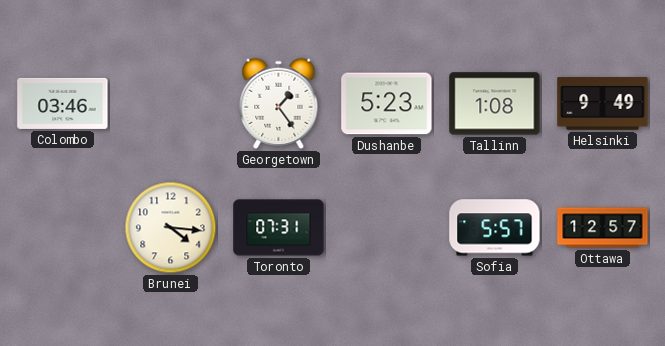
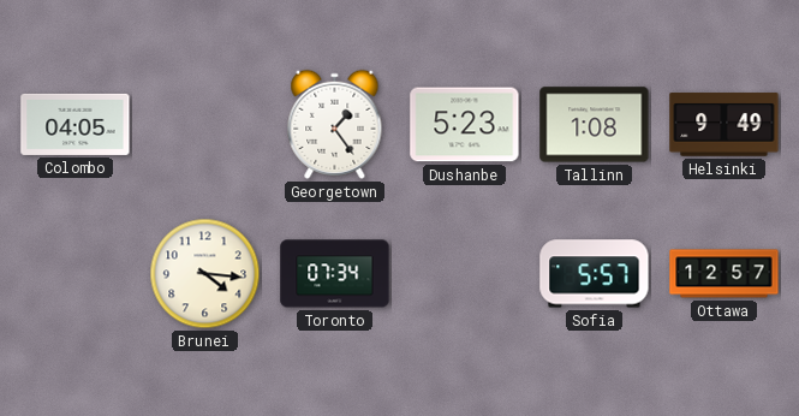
Colombo: 03:46 -> 04:05 (76, 124)
Toronto: 07:31 -> 07:34 (335, 274)
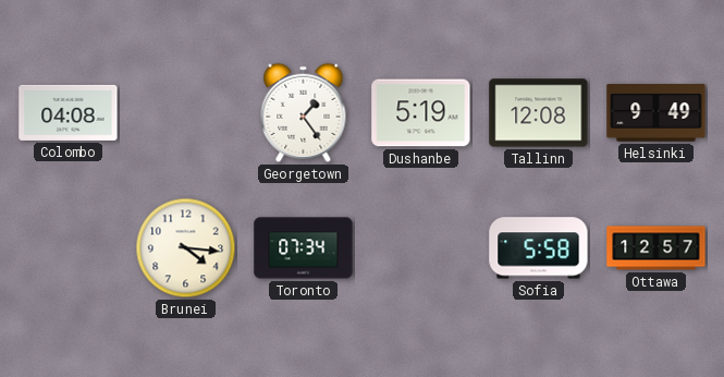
Colombo: 04:05 -> 04:08 (69, 112)
Dushanbe: 5:23 -> 5:19 (421, 113)
Tallinn: 1:08 -> 12:08 (539, 113)
Sofia: 5:57 -> 5:58 (539, 248)
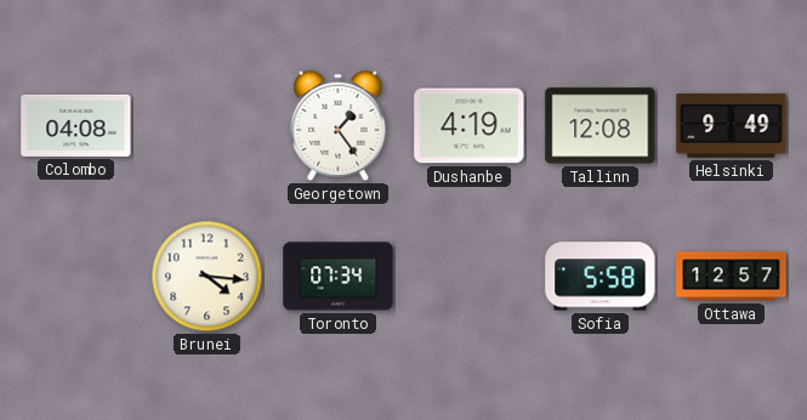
Dushanbe: 5:19 -> 4:19 (470, 126)
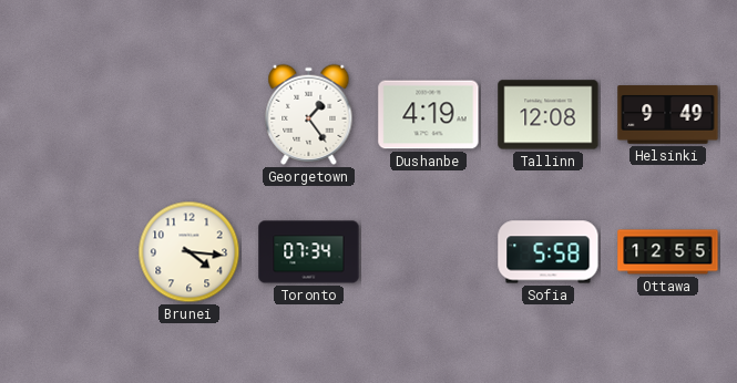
Colombo: 04:08 -> none (76, 125)
Ottawa: 12:57 -> 12:55 (668, 252)
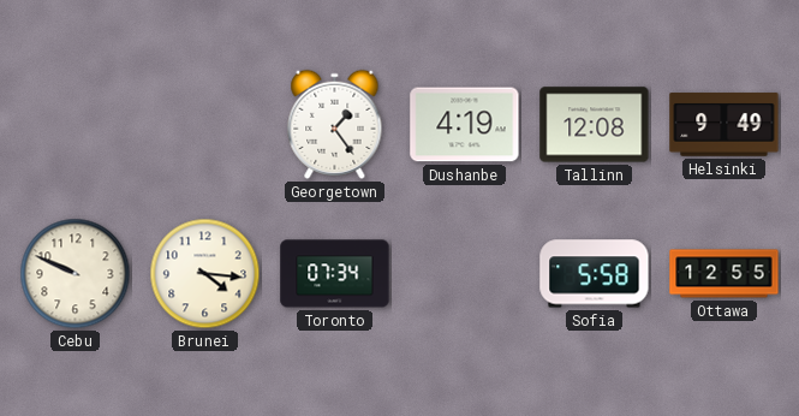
Cebu: none -> 9:49 (76, 274)
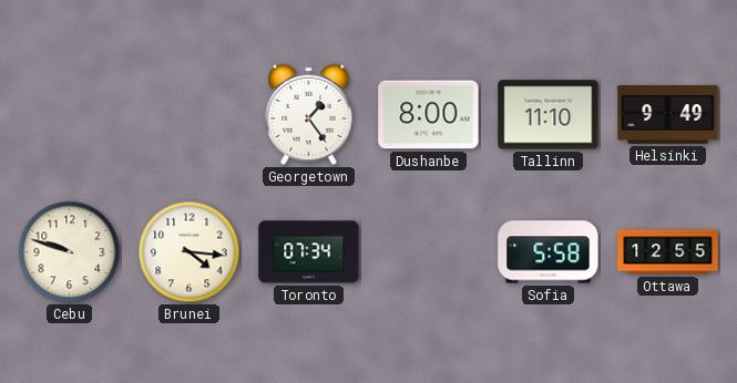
Dushanbe: 4:19 -> 8:00 (429, 115)
Tallinn: 12:08 -> 11:10 (549, 115)
Cebu: 9:49 -> 9:48 (70, 252)
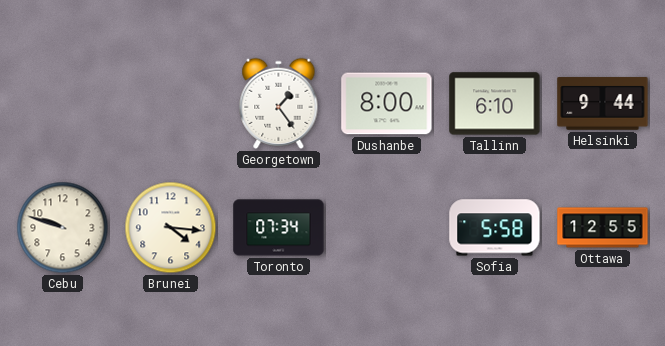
Tallinn: 11:10 -> 6:10 (495, 104)
Helsinki: 9:49 -> 9:44 (603, 104)
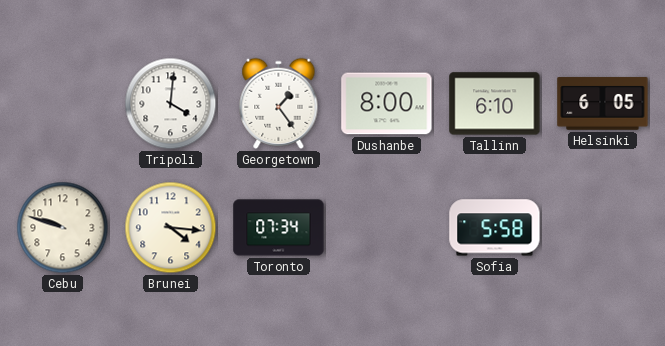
Tripoli: none -> 4:01 (171, 104)
Helsinki: 9:44 -> 6:05 (603, 104)
Ottawa: 12:55 -> none (603, 228)
